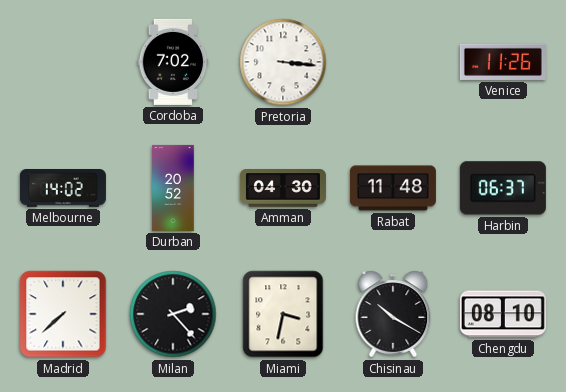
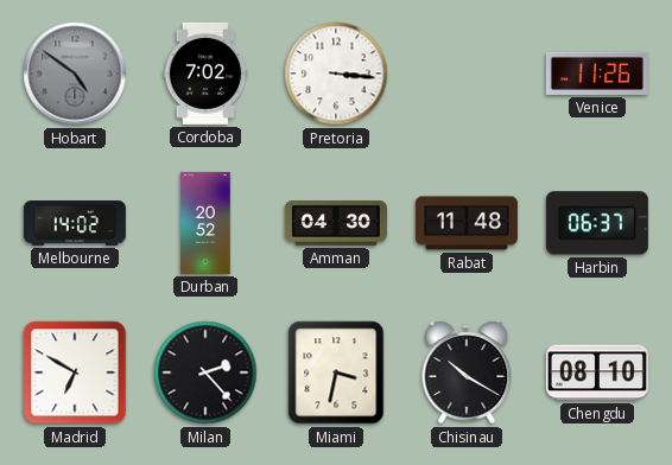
Hobart: none -> 4:51 (75, 74)
Madrid: 7:38 -> 6:50 (75, 372)
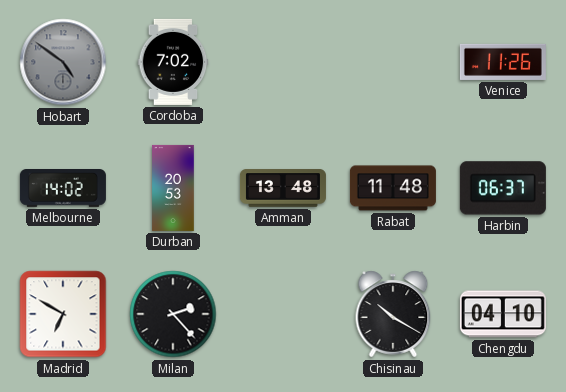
Pretoria: 3:16 -> none (336, 74)
Durban: 20:52 -> 20:53 (173, 188)
Amman: 04:30 -> 13:48 (283, 188)
Miami: 3:32 -> none (336, 372)
Chengdu: 08:10 -> 04:10 (503, 314)
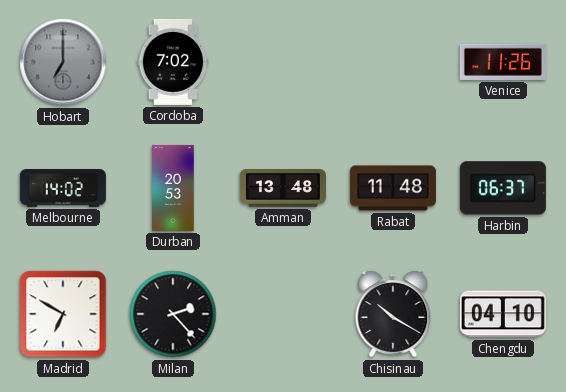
Hobart: 4:51 -> 7:00 (63, 62)
